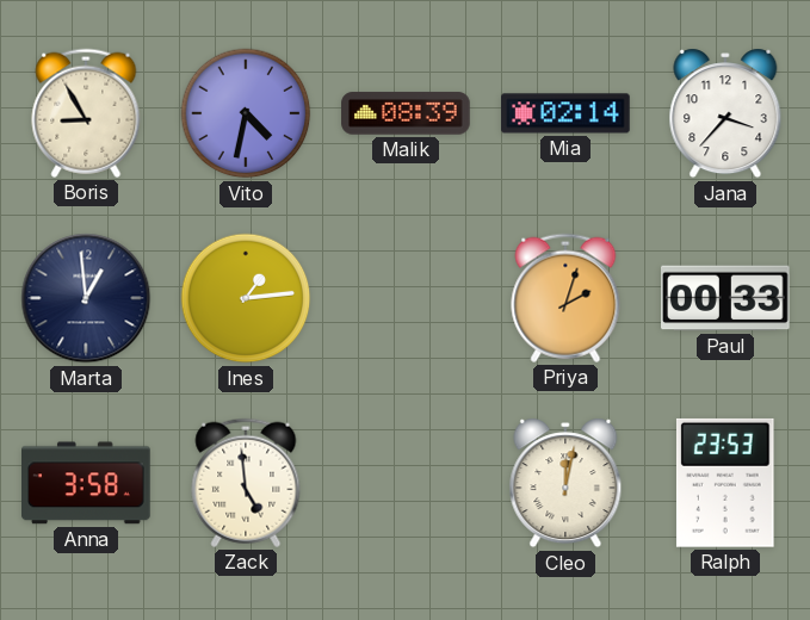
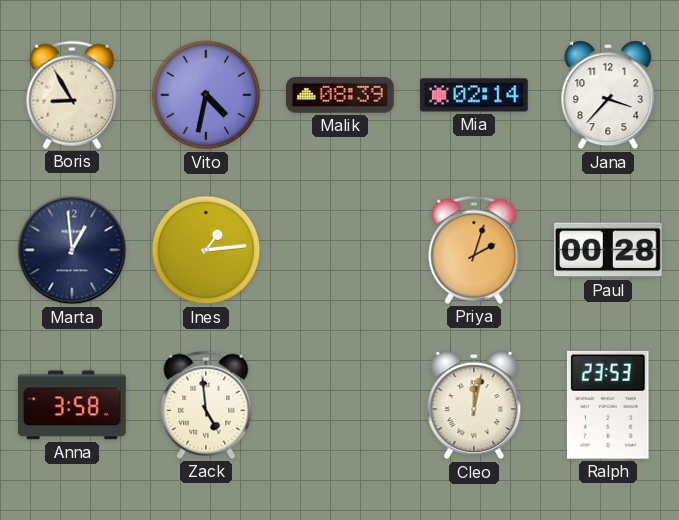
Paul: 00:33 -> 00:28 (609, 250)
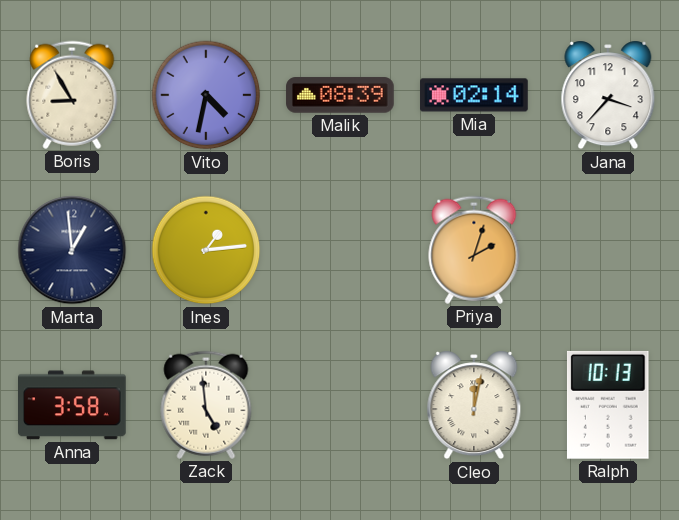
Paul: 00:28 -> none (609, 250)
Ralph: 23:53 -> 10:13 (608, 405)
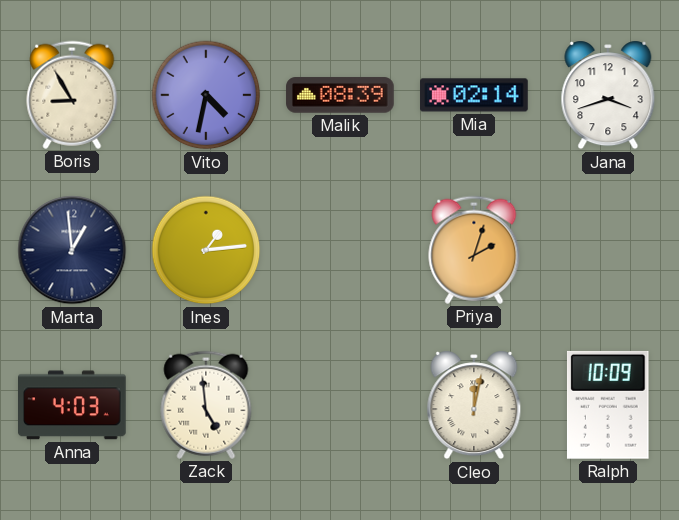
Jana: 3:37 -> 3:42 (608, 95)
Anna: 3:58 -> 4:03 (73, 405)
Ralph: 10:13 -> 10:09 (608, 405)
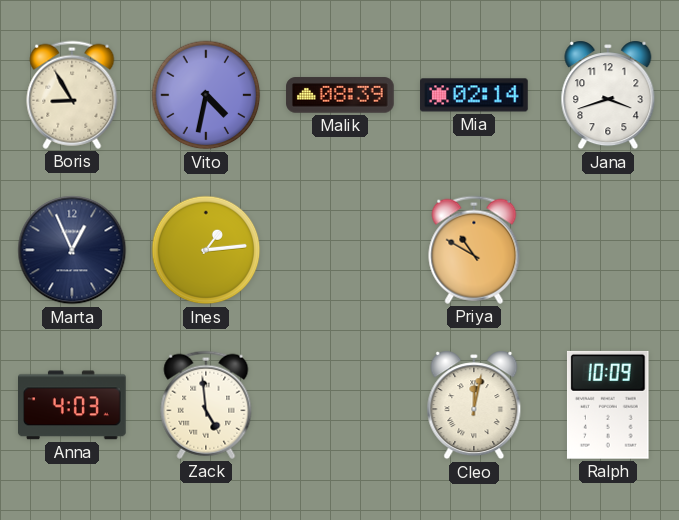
Marta: 12:59 -> 12:56 (72, 250)
Priya: 2:03 -> 10:50 (474, 250)
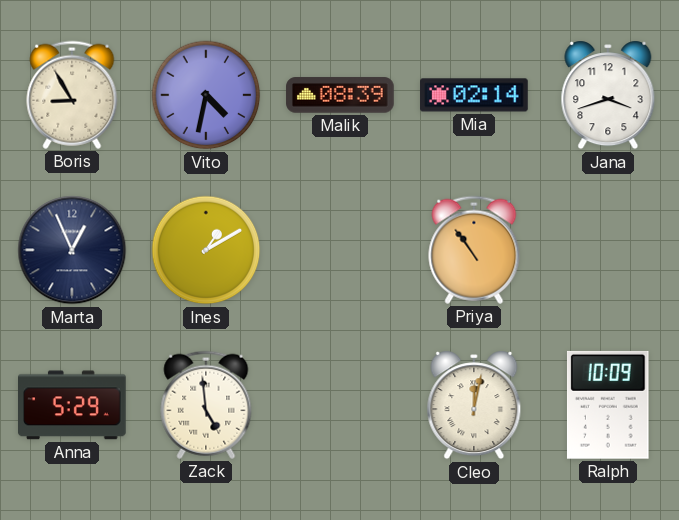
Ines: 1:14 -> 1:10 (206, 250)
Priya: 10:50 -> 10:54 (474, 250)
Anna: 4:03 -> 5:29 (73, 405)
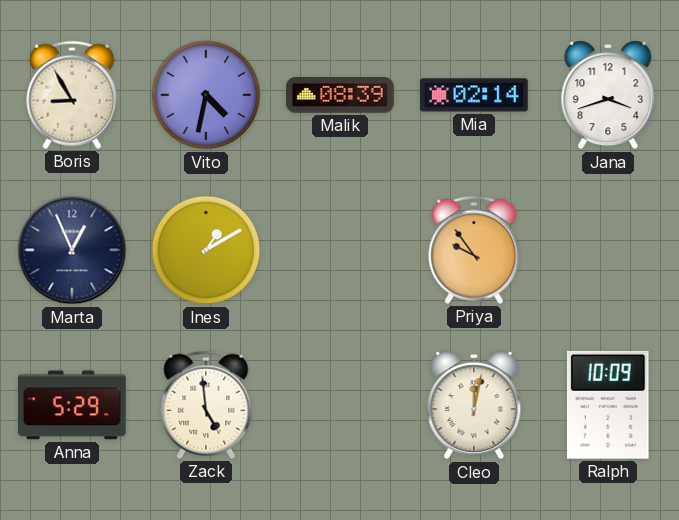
Priya: 10:54 -> 9:54 (474, 250)
